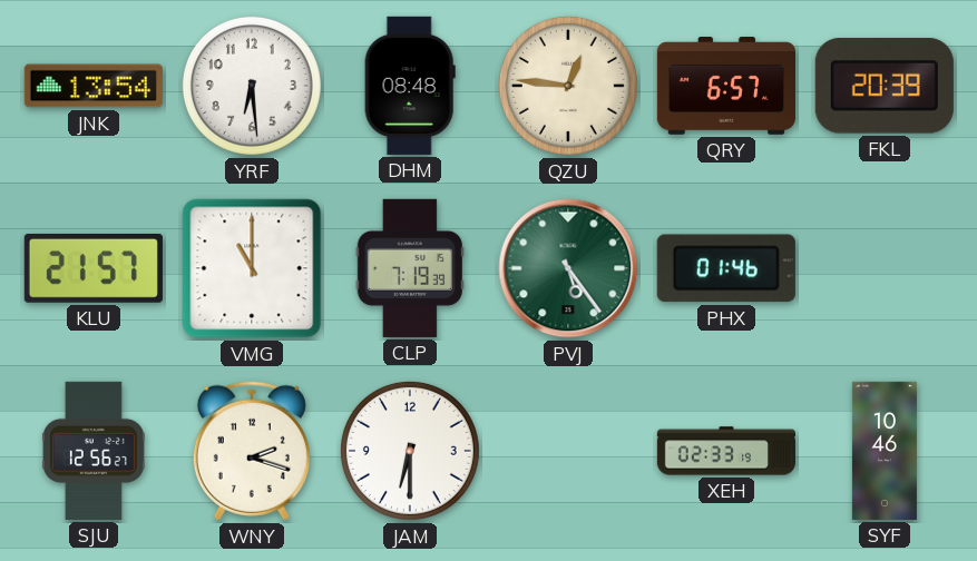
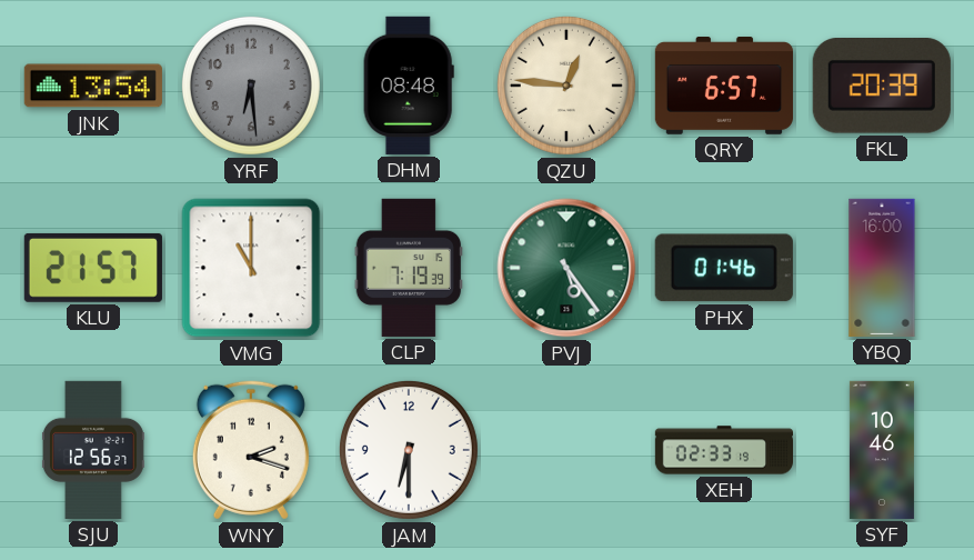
YRF dial: white -> grey (251, 86)
YBQ: none -> 16:00 (882, 268)
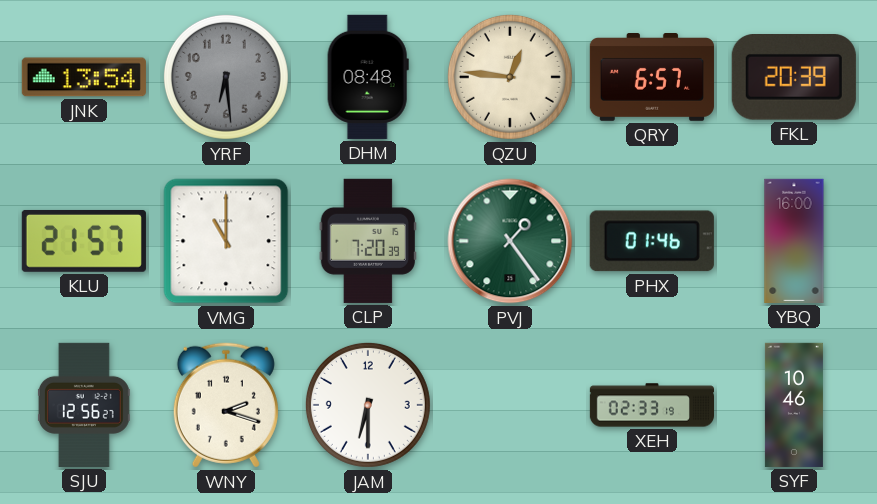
CLP: 7:19 -> 7:20 (368, 241)
PVJ: 5:24 -> 1:24 (510, 241)
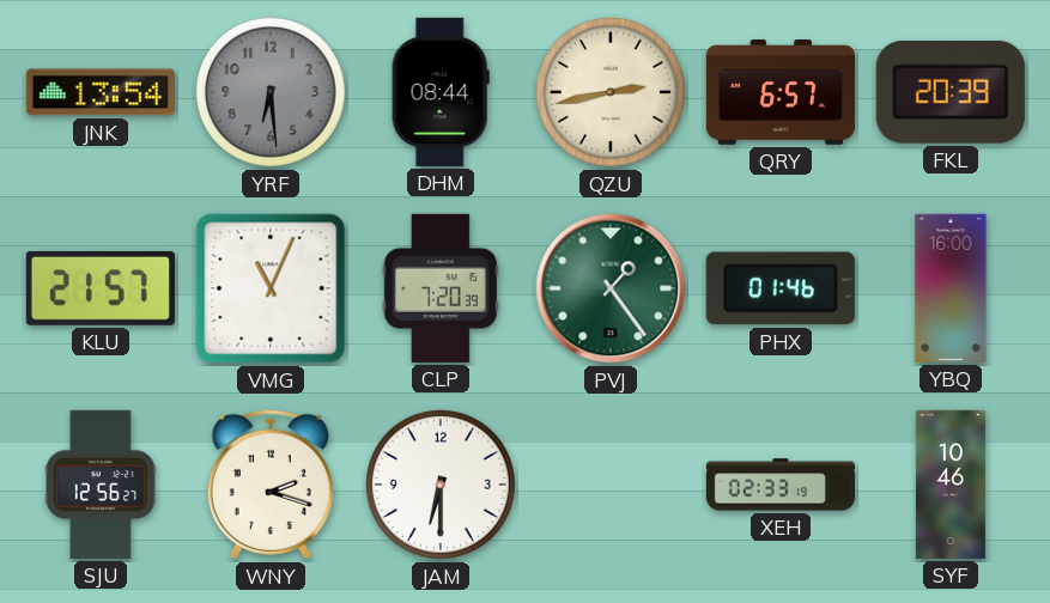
DHM: 08:48 -> 08:44 (441, 92)
QZU: 12:46 -> 2:43 (611, 92)
VMG: 11:00 -> 11:04 (271, 288)
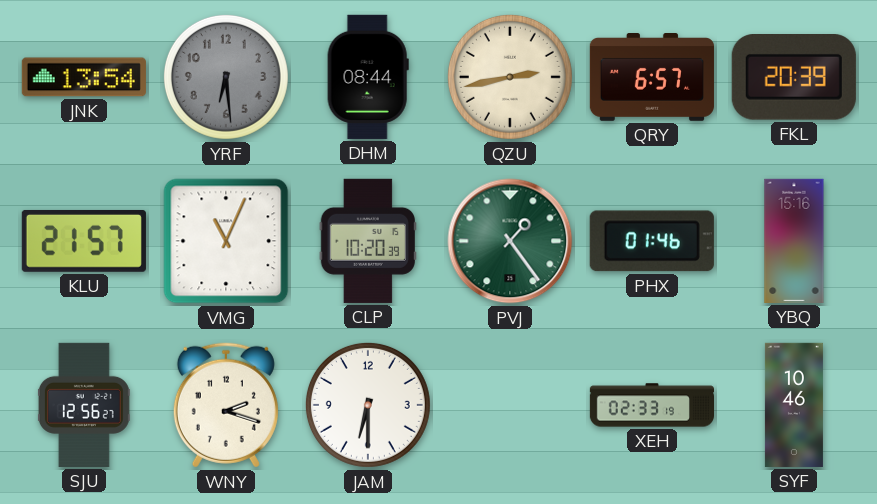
CLP: 7:20 -> 10:20 (368, 241)
YBQ: 16:00 -> 15:16 (794, 241)
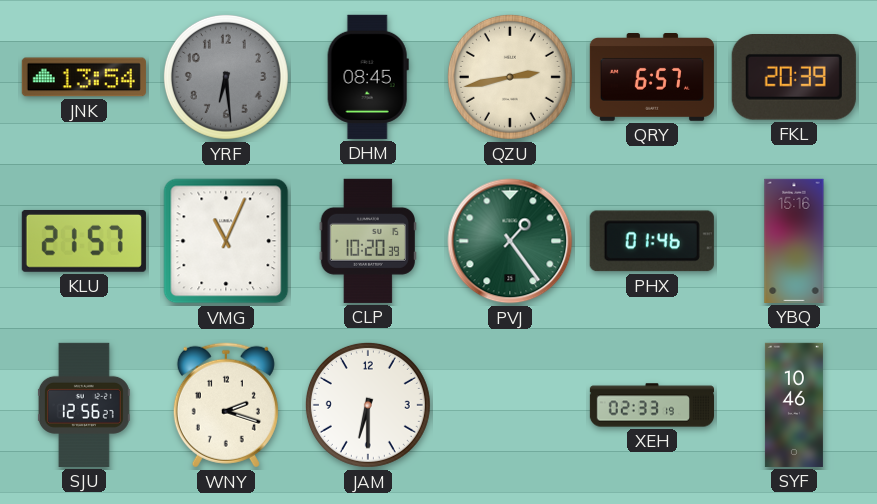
DHM: 08:44 -> 08:45 (368, 77)
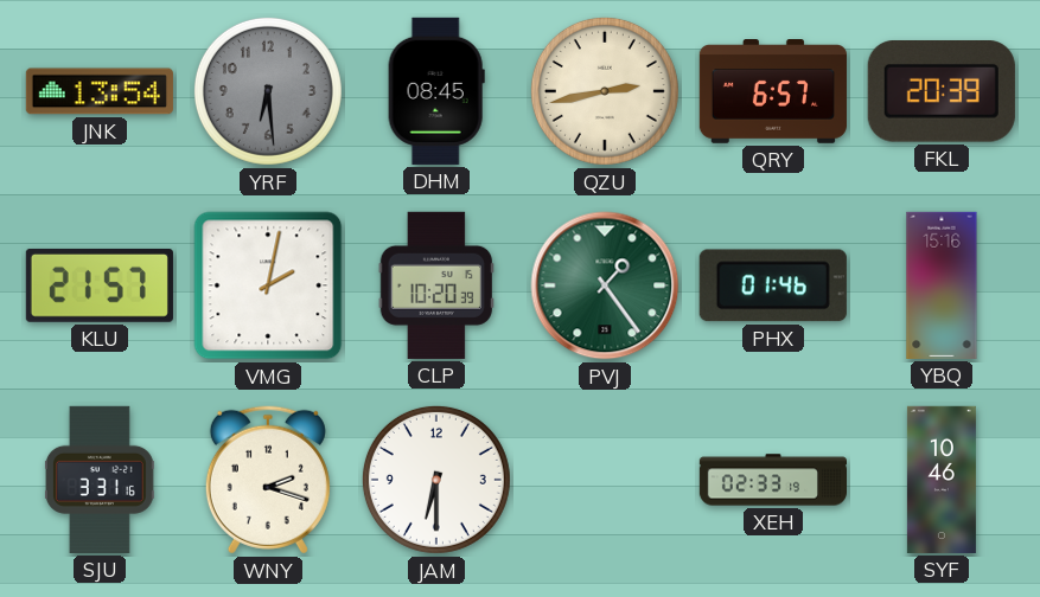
VMG: 11:04 -> 2:02 (268, 285)
SJU: 12:56 -> 3:31 (100, 480)
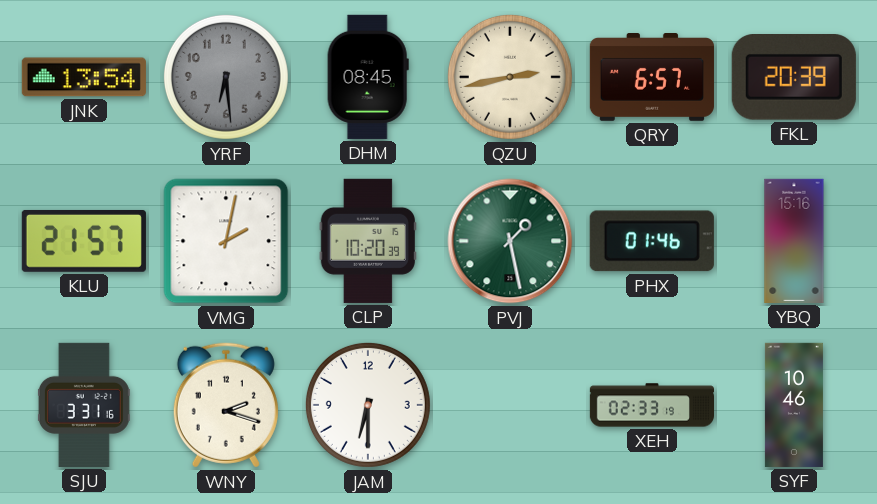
PVJ: 1:24 -> 1:28 (510, 241)
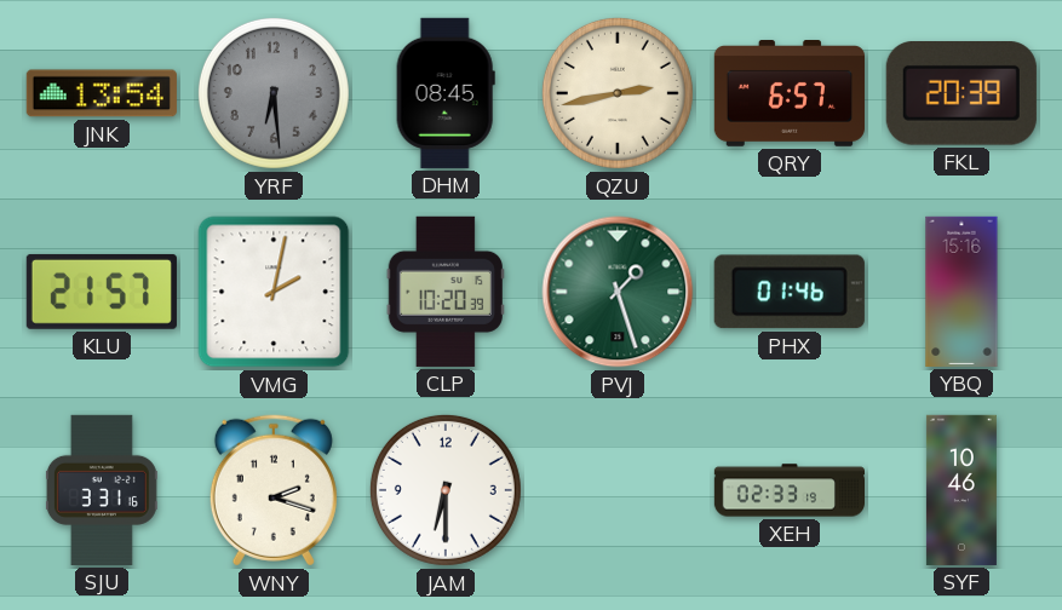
PVJ: 1:28 -> 1:27 (618, 292)
